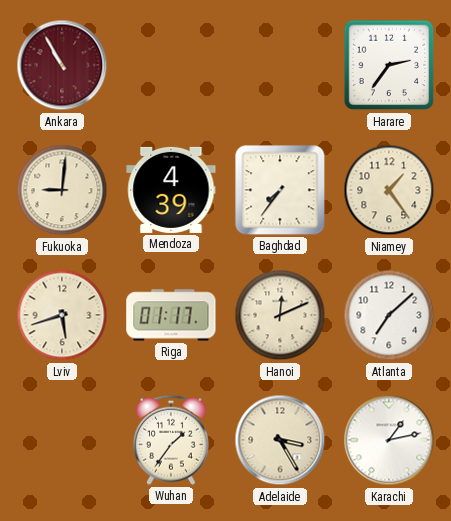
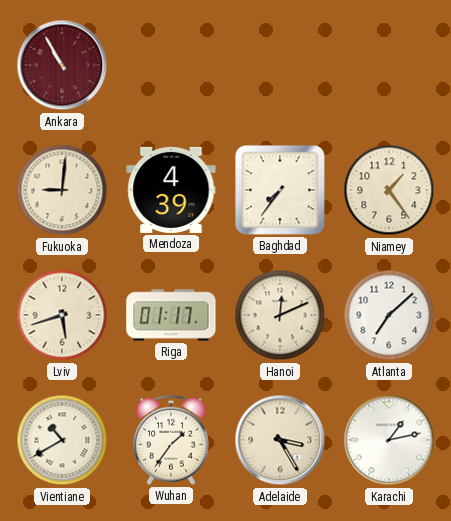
Harare: 2:36 -> none (389, 65)
Vientiane: none -> 10:40 (62, 440)
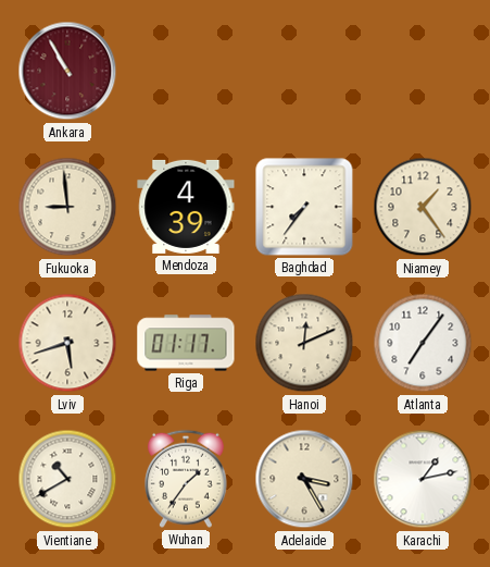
Fukuoka: 9:01 -> 8:59 (67, 207)
Atlanta: 7:08 -> 7:06 (423, 343)
